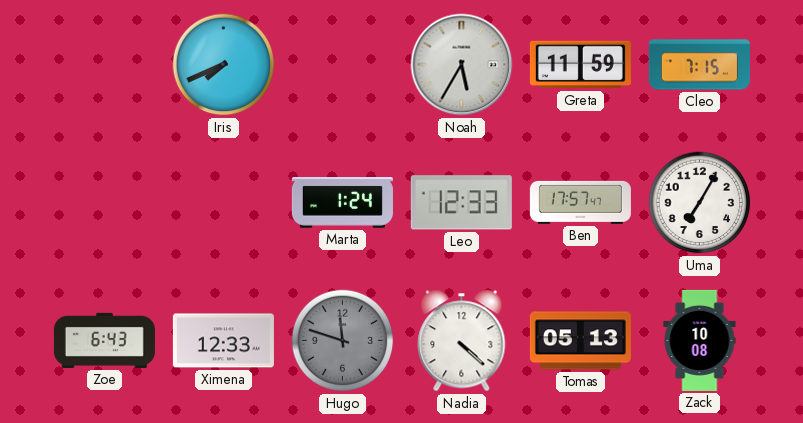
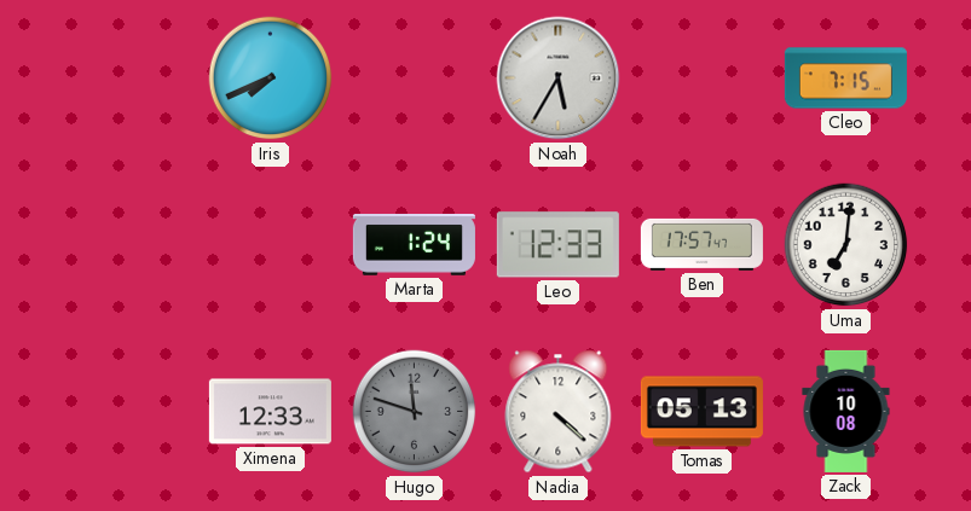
Greta: 11:59 -> none (580, 65)
Uma: 7:05 -> 7:01 (846, 245)
Zoe: 6:43 -> none (104, 340)
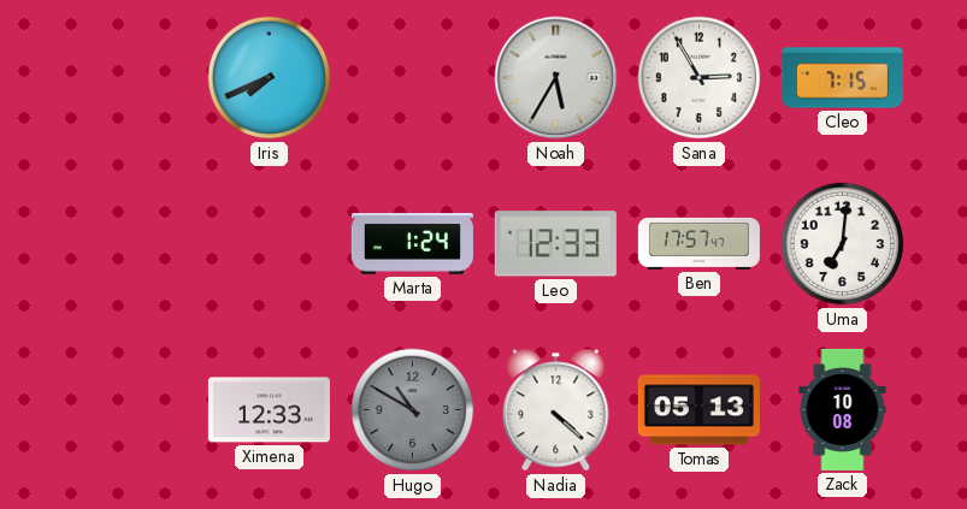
Sana: none -> 2:55 (700, 78)
Hugo: 11:48 -> 10:50 (413, 410)
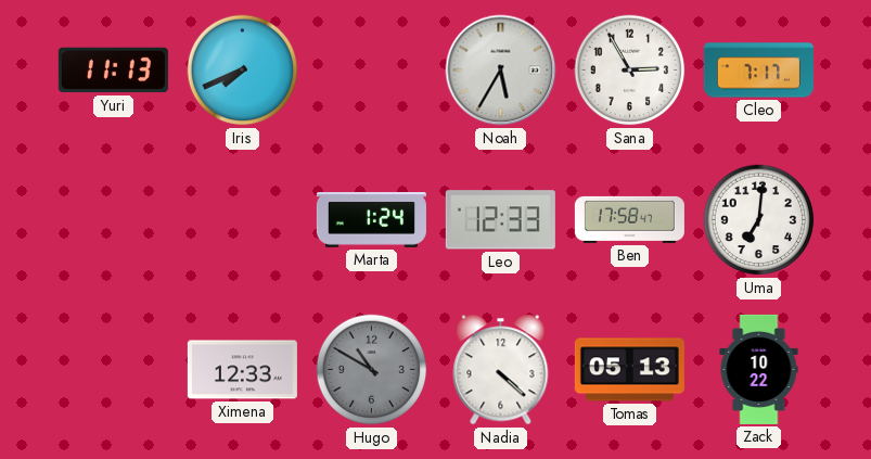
Yuri: none -> 11:13 (113, 71)
Cleo: 7:15 -> 7:17 (758, 71)
Ben: 17:57 -> 17:58 (629, 219)
Zack: 10:08 -> 10:22 (759, 369)
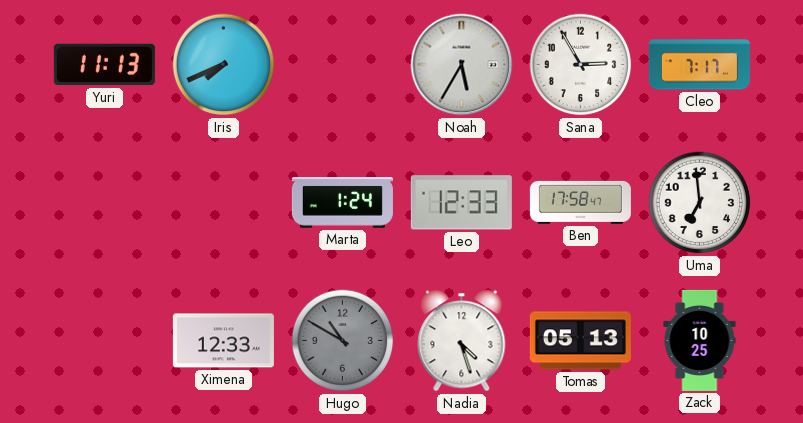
Uma: 7:01 -> 6:59 (700, 203)
Nadia: 4:22 -> 4:27 (462, 341)
Zack: 10:22 -> 10:25 (700, 340)
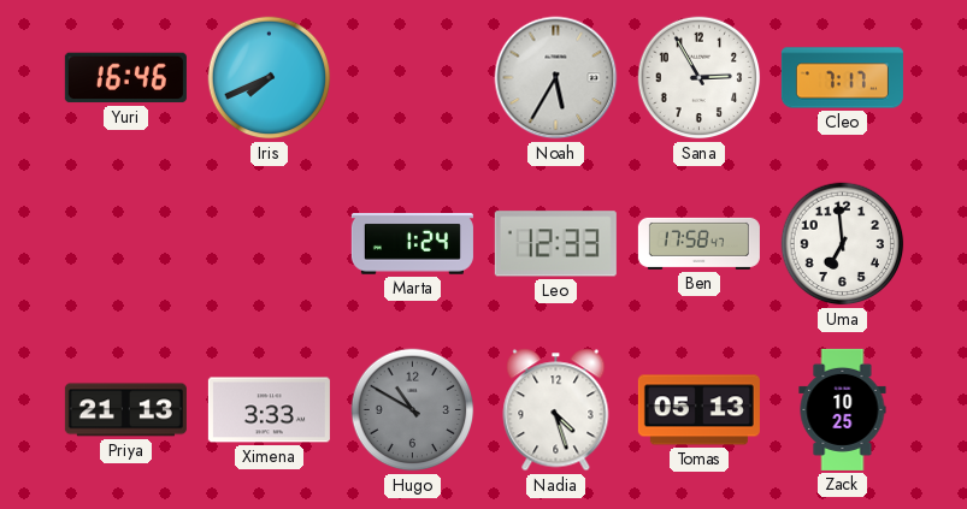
Yuri: 11:13 -> 16:46 (125, 78)
Priya: none -> 21:13 (125, 410)
Ximena: 12:33 -> 3:33 (269, 410)
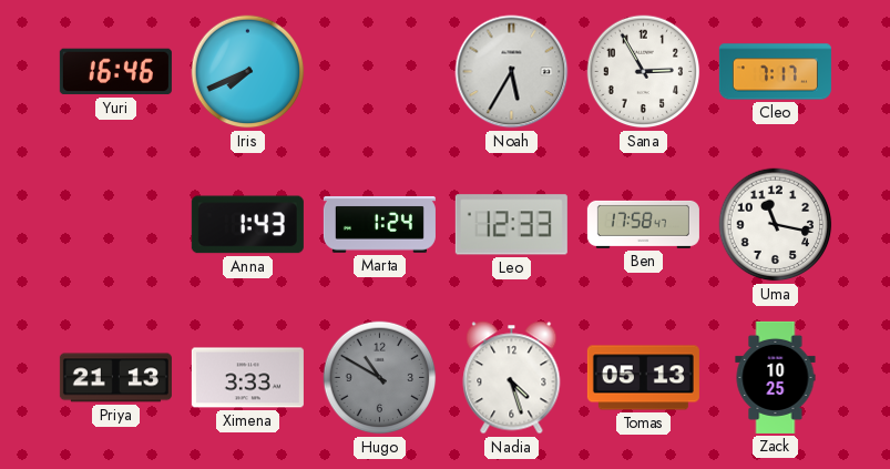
Anna: none -> 1:43 (247, 225)
Uma: 6:59 -> 11:17 (776, 225)
